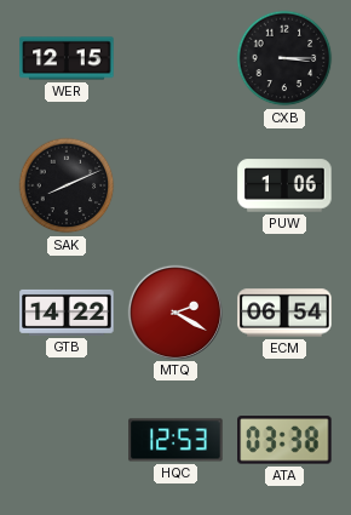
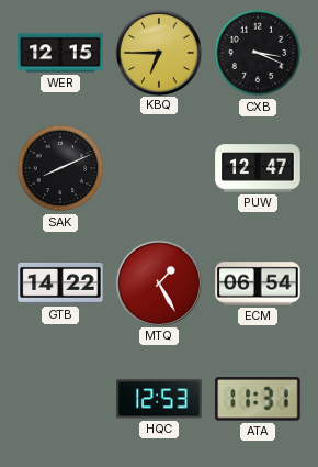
KBQ: none -> 6:45 (158, 52)
CXB: 3:15 -> 3:19 (258, 53)
PUW: 1:06 -> 12:47 (258, 168)
MTQ: 2:20 -> 1:25 (158, 282)
ATA: 03:38 -> 11:31 (258, 399)
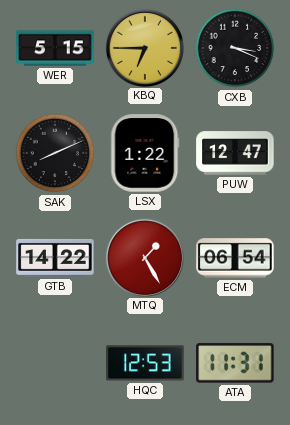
WER: 12:15 -> 5:15 (55, 48)
LSX: none -> 1:22 (145, 153)
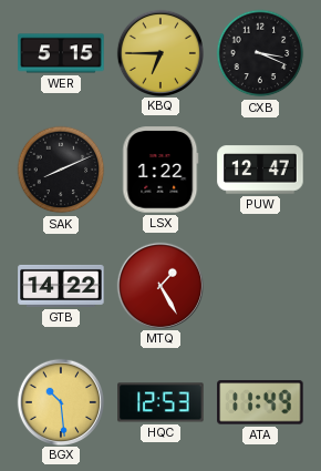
ECM: 06:54 -> none (235, 258)
BGX: none -> 10:29 (60, 401)
ATA: 11:31 -> 11:49 (260, 402)
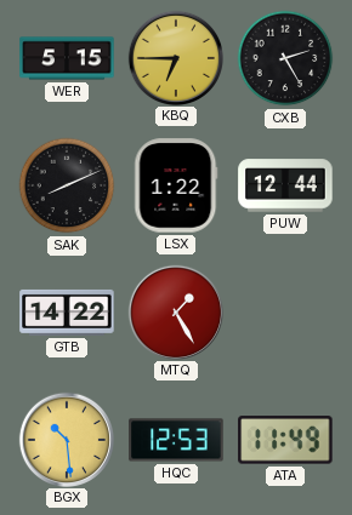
CXB: 3:19 -> 2:25 (285, 58)
PUW: 12:47 -> 12:44 (285, 185)
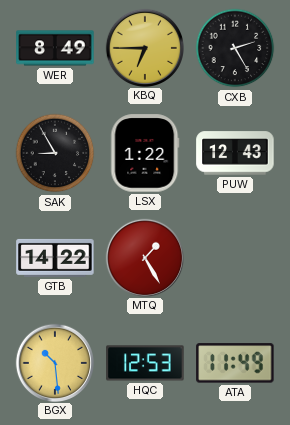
WER: 5:15 -> 8:49 (55, 48)
SAK: 8:11 -> 8:55 (55, 153)
PUW: 12:44 -> 12:43 (235, 153)
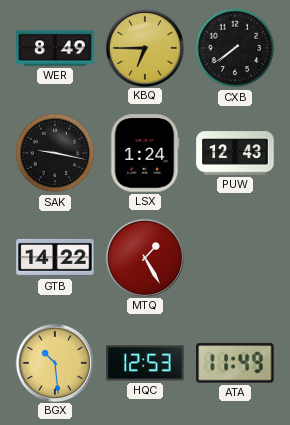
CXB: 2:25 -> 7:39 (235, 48)
SAK: 8:55 -> 9:17 (55, 153)
LSX: 1:22 -> 1:24 (145, 153)
